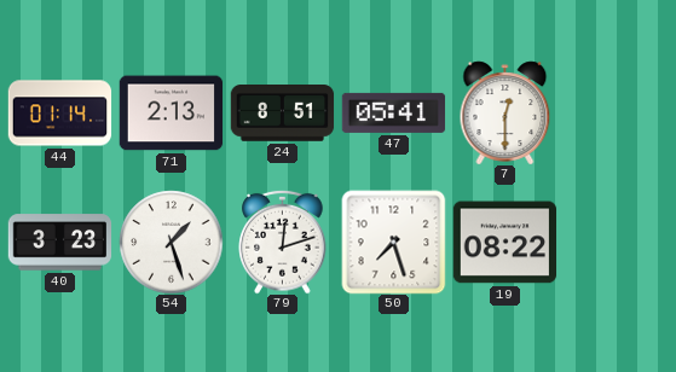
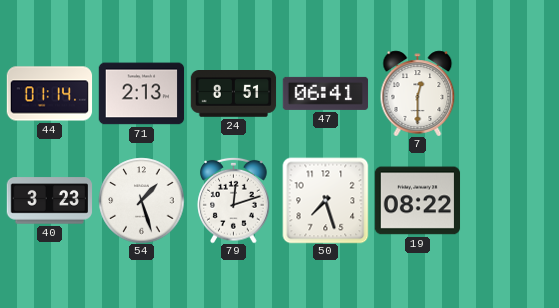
47: 05:41 -> 06:41 (325, 93)
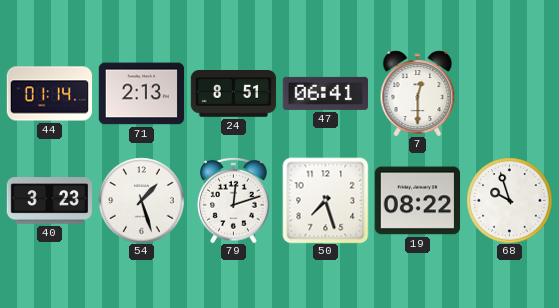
68: none -> 9:57 (509, 200)
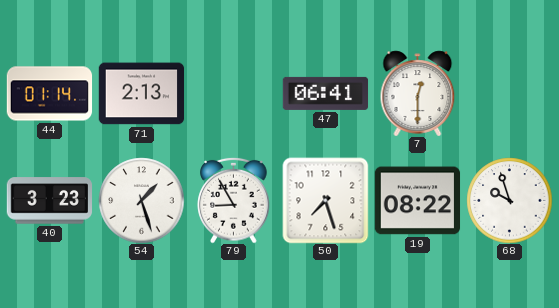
24: 8:51 -> none (233, 94)
79: 12:12 -> 8:55 (234, 200)
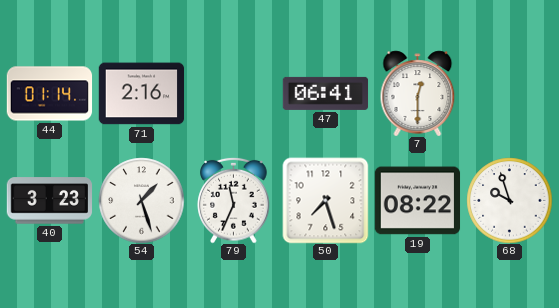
71: 2:13 -> 2:16 (141, 94)
79: 8:55 -> 11:34 (234, 200)
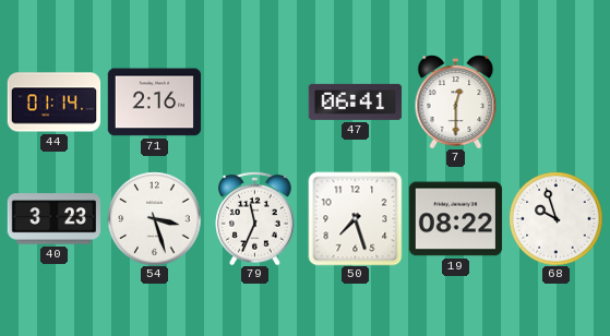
54: 1:27 -> 3:27 (154, 218)
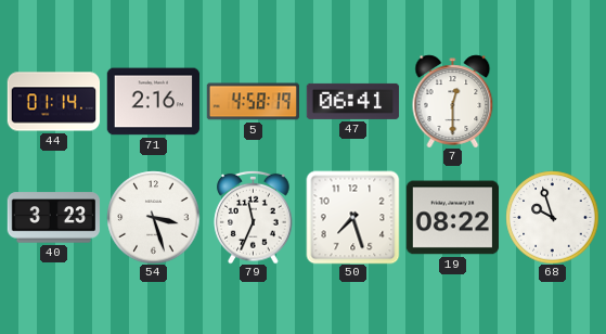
5: none -> 4:58 (253, 102)
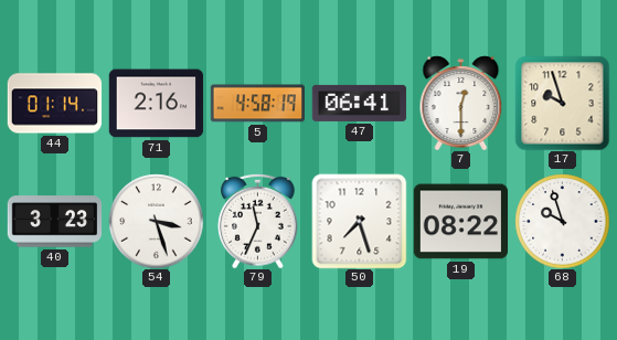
17: none -> 9:57 (562, 103)
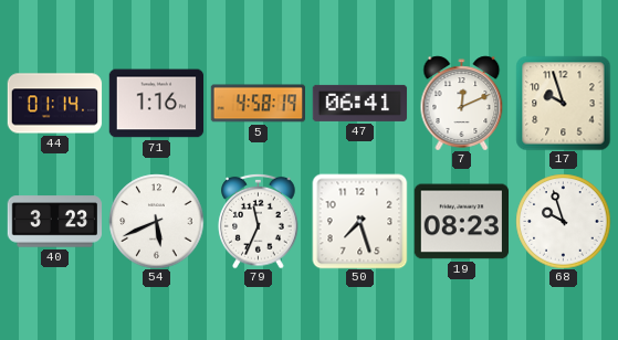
71: 2:16 -> 1:16 (156, 104)
7: 12:30 -> 12:11 (462, 103)
54: 3:27 -> 5:41 (156, 221)
19: 08:22 -> 08:23 (461, 222)
